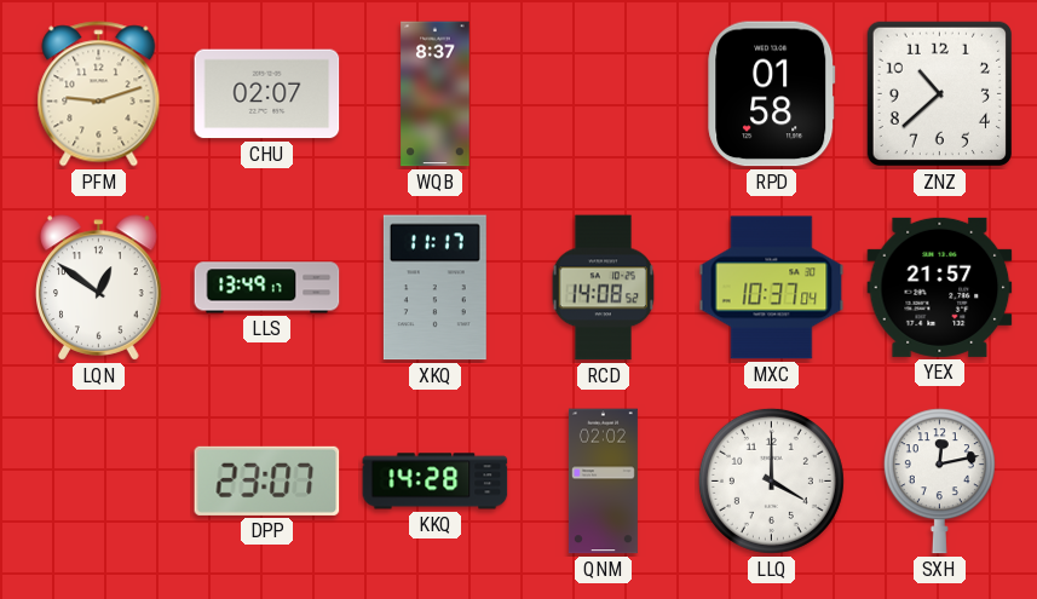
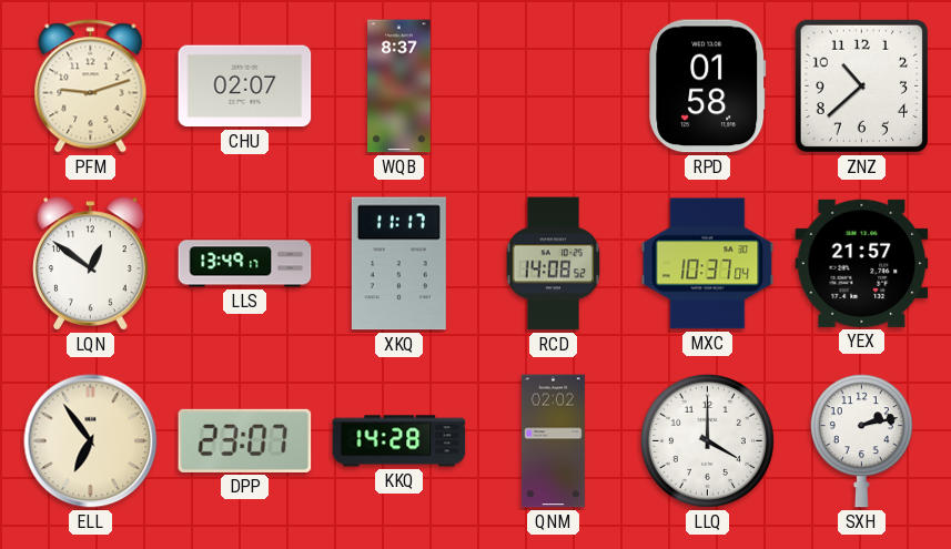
ELL: none -> 6:54 (91, 441)
SXH: 12:13 -> 2:13 (861, 441)
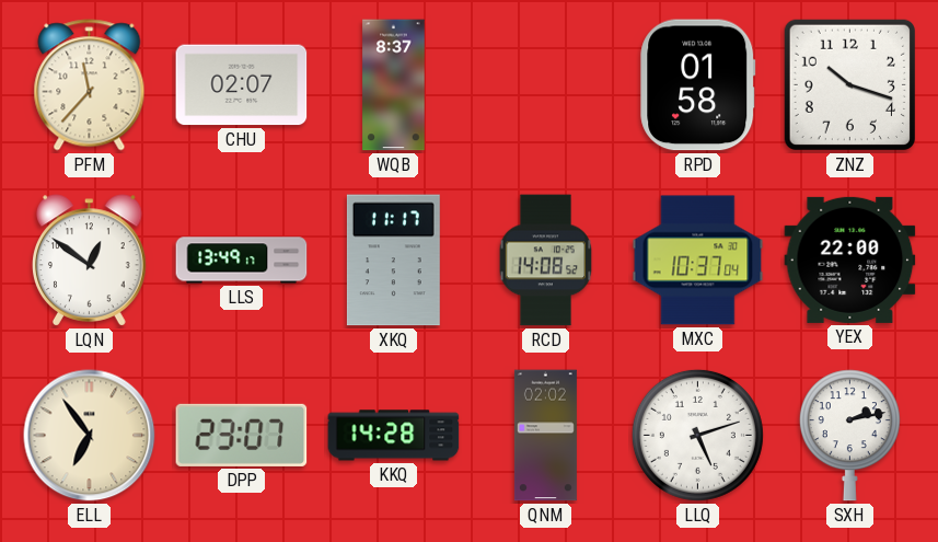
PFM: 9:12 -> 11:37 (90, 85)
ZNZ: 10:38 -> 10:18 (849, 84)
YEX: 21:57 -> 22:00 (850, 260)
LLQ: 4:00 -> 5:12 (697, 435)
